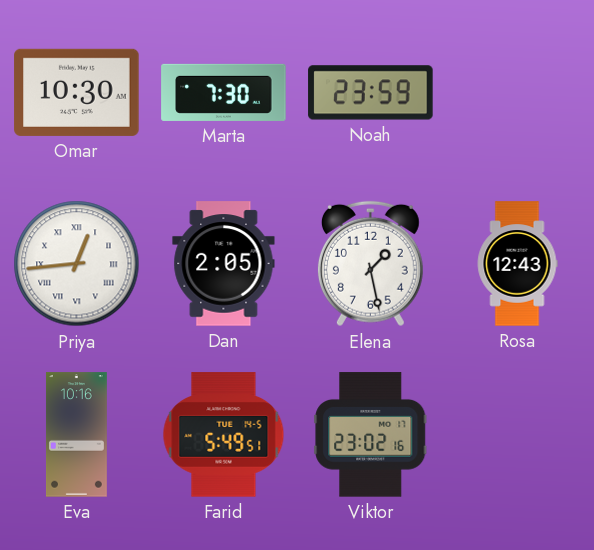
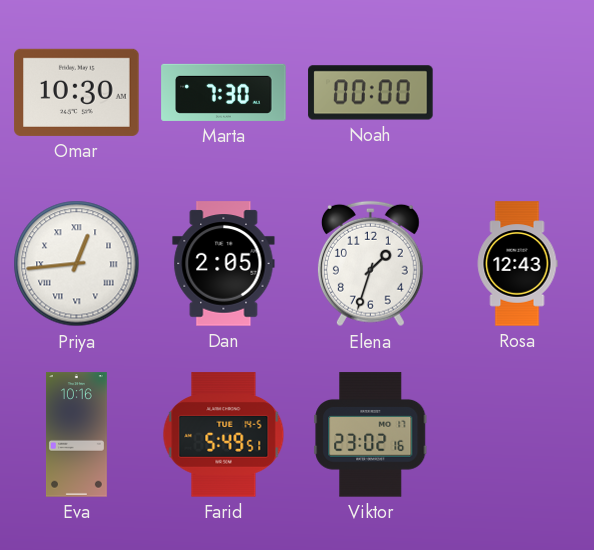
Noah: 23:59 -> 00:00 (371, 93)
Elena: 1:28 -> 1:33 (370, 264)
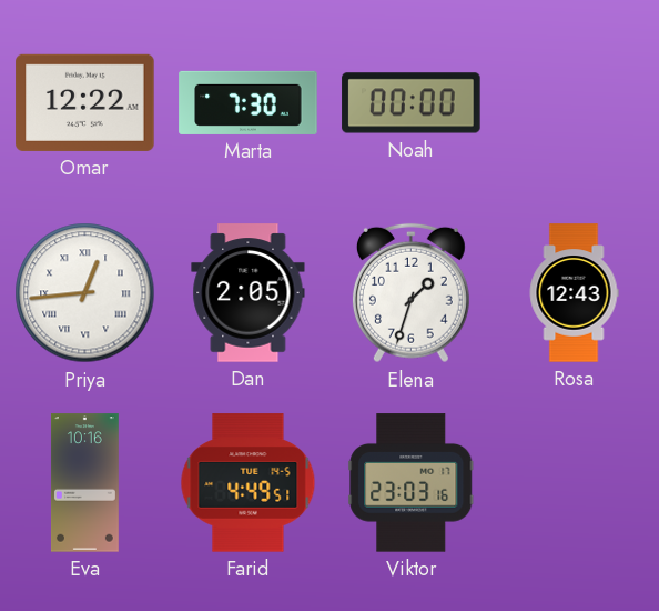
Omar: 10:30 -> 12:22 (85, 102)
Farid: 5:49 -> 4:49 (249, 483)
Viktor: 23:02 -> 23:03 (412, 483)
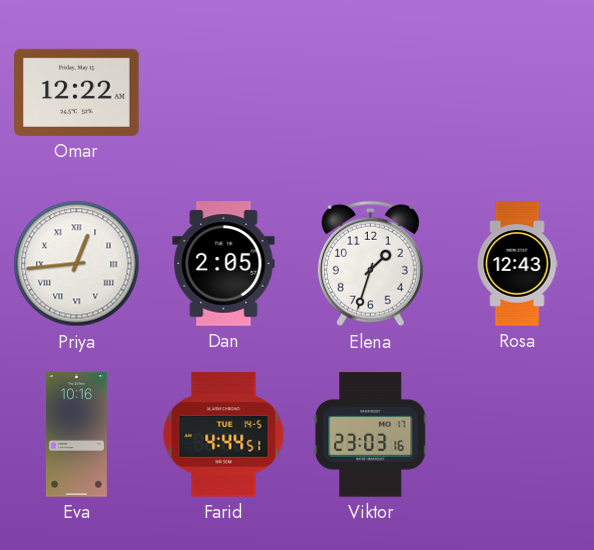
Marta: 7:30 -> none (249, 102)
Noah: 00:00 -> none (412, 103)
Farid: 4:49 -> 4:44 (224, 435)
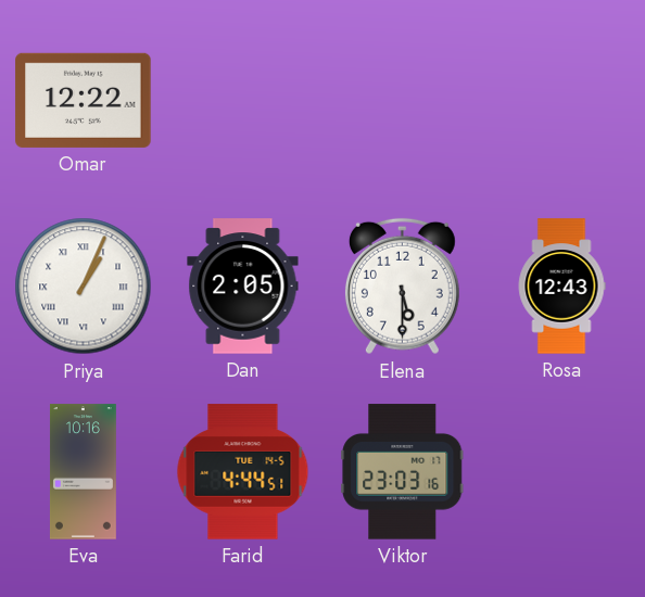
Priya: 12:44 -> 1:04 (84, 287)
Elena: 1:33 -> 5:30 (402, 287)
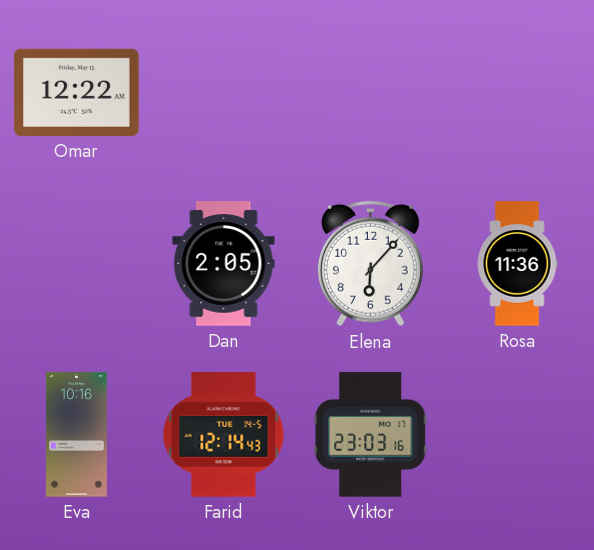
Priya: 1:04 -> none (84, 287)
Elena: 5:30 -> 6:07 (370, 264)
Rosa: 12:43 -> 11:36 (517, 264)
Farid: 4:44 -> 12:14 (224, 435)
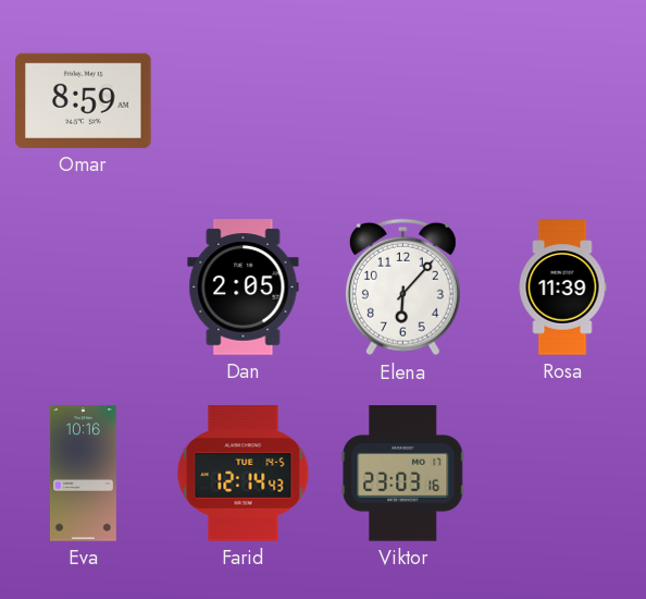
Omar: 12:22 -> 8:59 (84, 100)
Rosa: 11:36 -> 11:39 (562, 288)
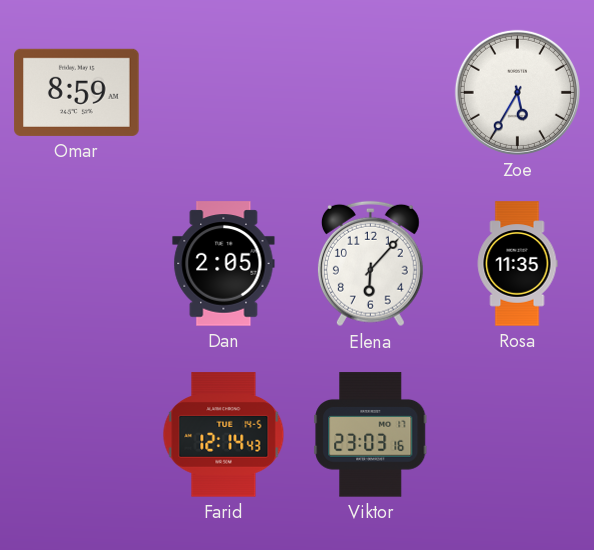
Zoe: none -> 5:35 (517, 92)
Rosa: 11:39 -> 11:35 (517, 264)
Eva: 10:16 -> none (83, 474)
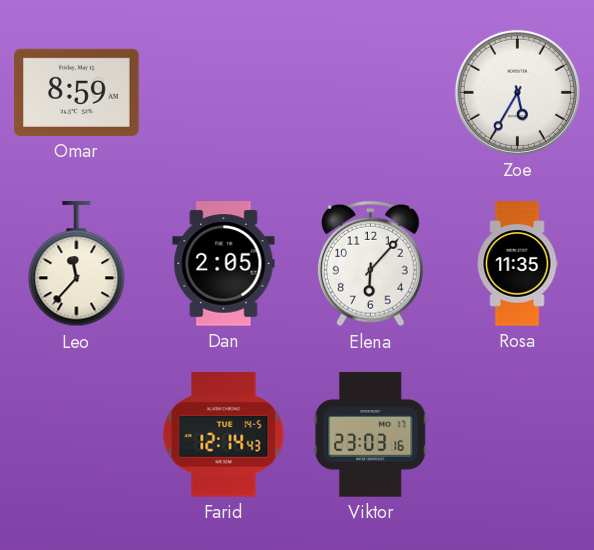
Leo: none -> 11:37 (77, 264)
